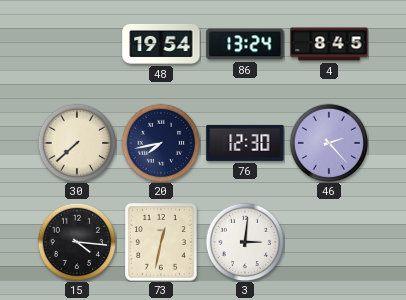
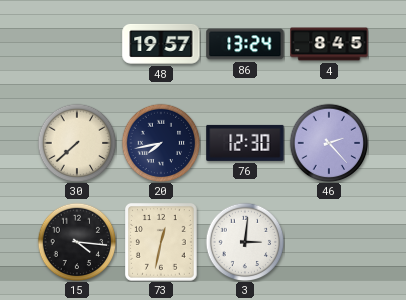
48: 19:54 -> 19:57 (161, 44)
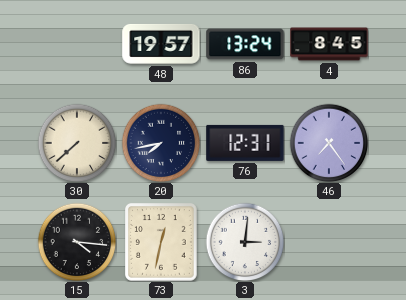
76: 12:30 -> 12:31 (245, 143)
46: 2:23 -> 7:24 (329, 143)
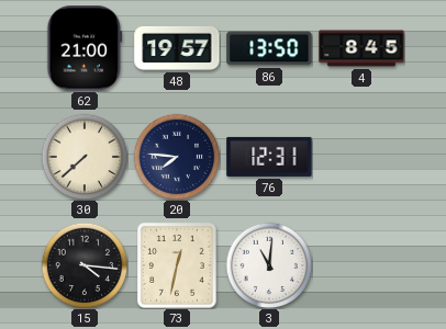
62: none -> 21:00 (85, 48)
86: 13:24 -> 13:50 (269, 48)
20: 7:43 -> 7:46 (177, 157)
46: 7:24 -> none (329, 143)
3: 3:01 -> 11:01 (269, 265)
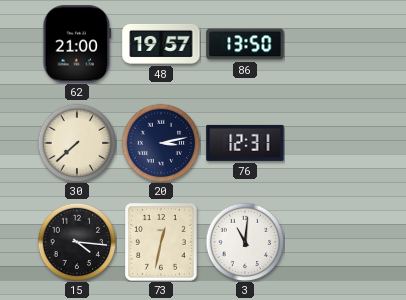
4: 8:45 -> none (361, 48)
20: 7:46 -> 3:13 (161, 143)
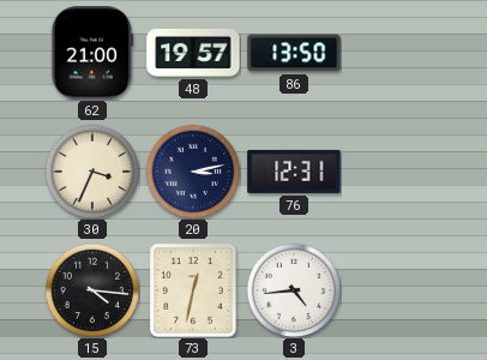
30: 7:38 -> 3:34 (92, 172)
3: 11:01 -> 4:44 (294, 290)
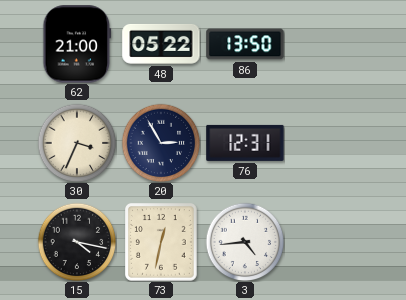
48: 19:57 -> 05:22 (161, 44)
20: 3:13 -> 2:55 (161, 143)
15: 4:16 -> 4:17 (77, 242)
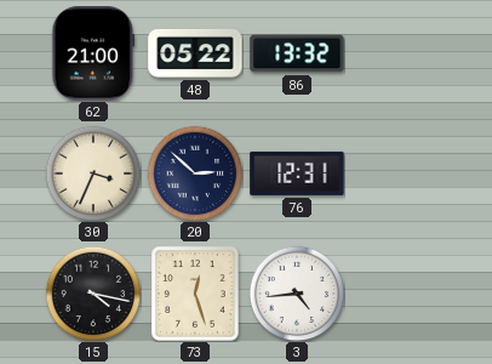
86: 13:50 -> 13:32 (297, 53)
20: 2:55 -> 2:52 (195, 174)
73: 12:32 -> 12:27 (196, 295)
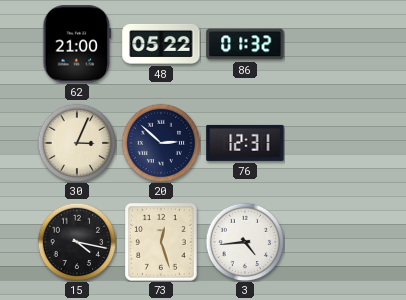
86: 13:32 -> 01:32 (245, 44)
30: 3:34 -> 3:04 (77, 143)
